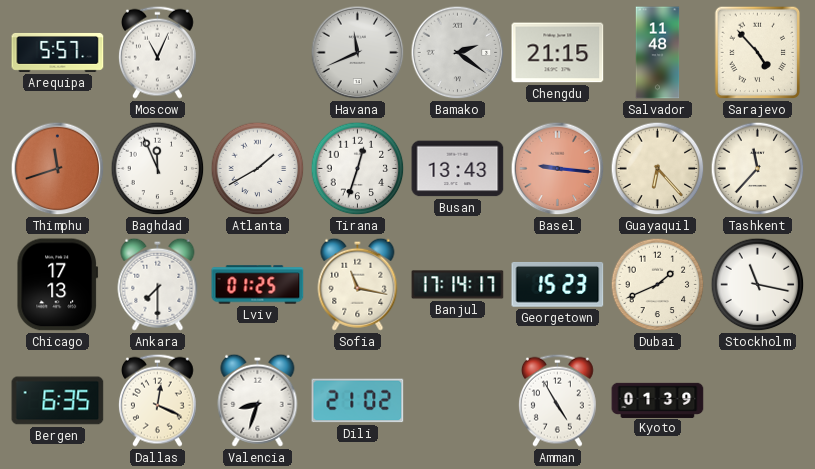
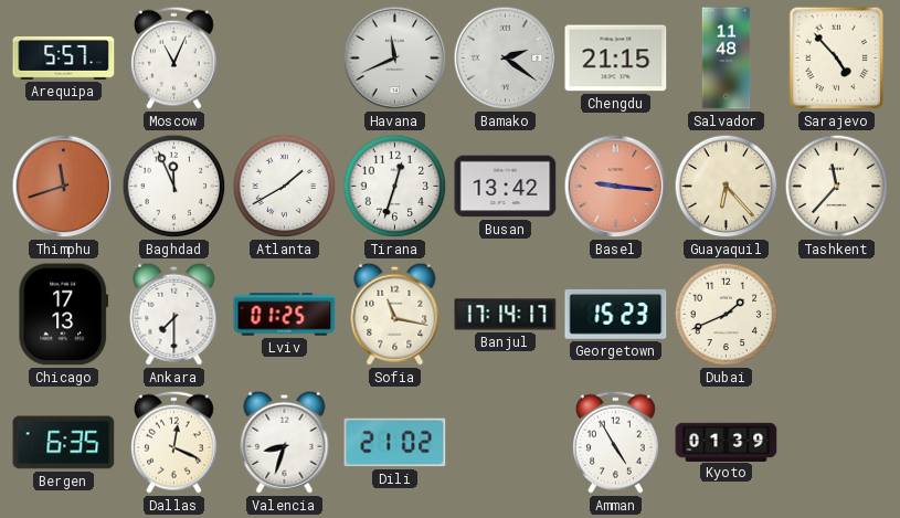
Busan: 13:43 -> 13:42 (506, 187)
Stockholm: 11:17 -> none (758, 285)
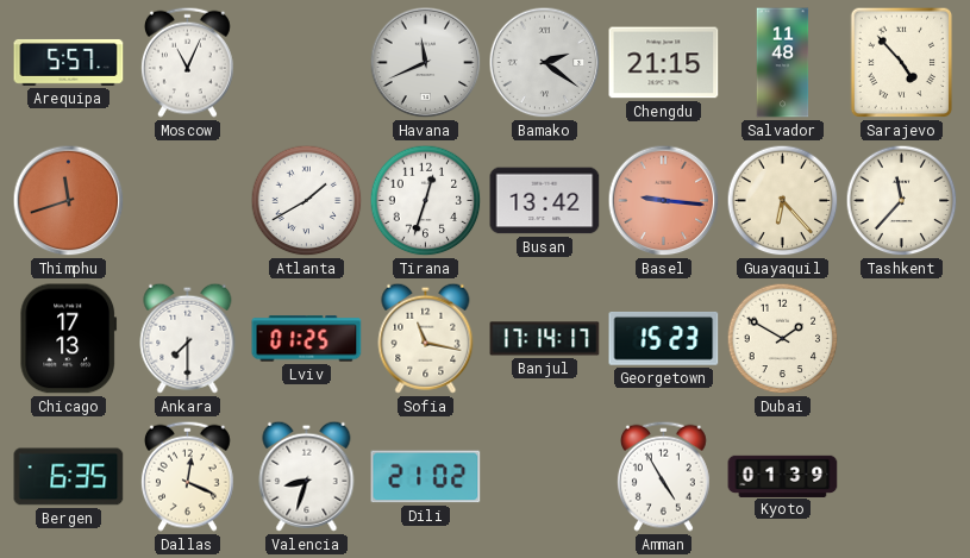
Baghdad: 11:56 -> none (174, 187)
Dubai: 1:41 -> 1:50 (783, 339)
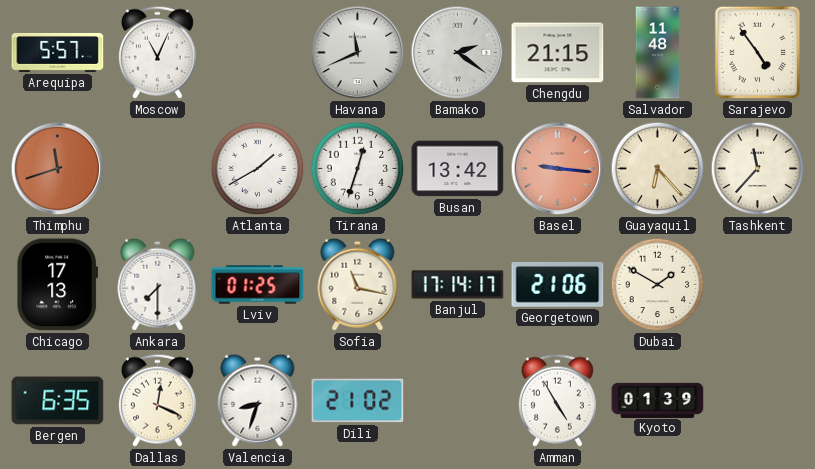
Sarajevo: 4:53 -> 4:54 (758, 53)
Georgetown: 15:23 -> 21:06 (558, 284)
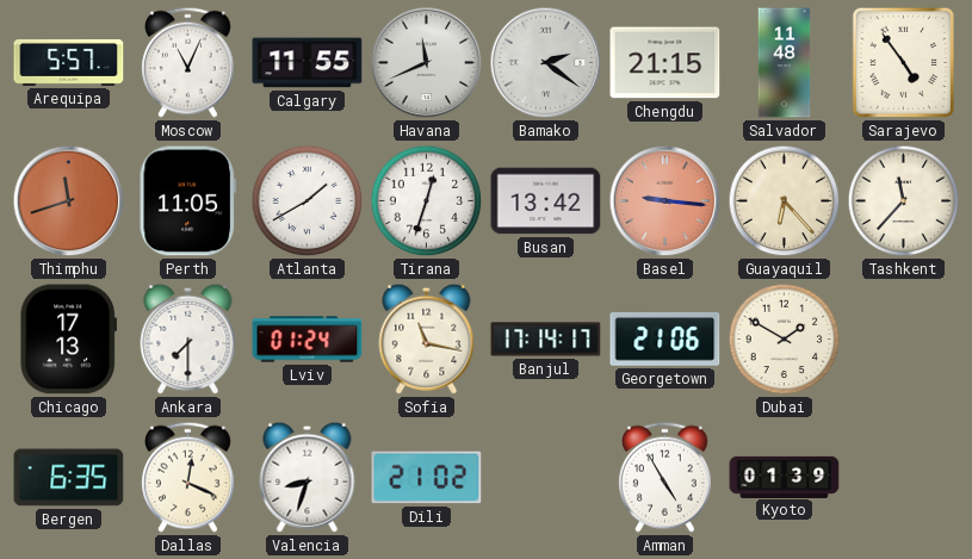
Calgary: none -> 11:55 (308, 63)
Perth: none -> 11:05 (187, 201)
Lviv: 01:25 -> 01:24 (308, 340)
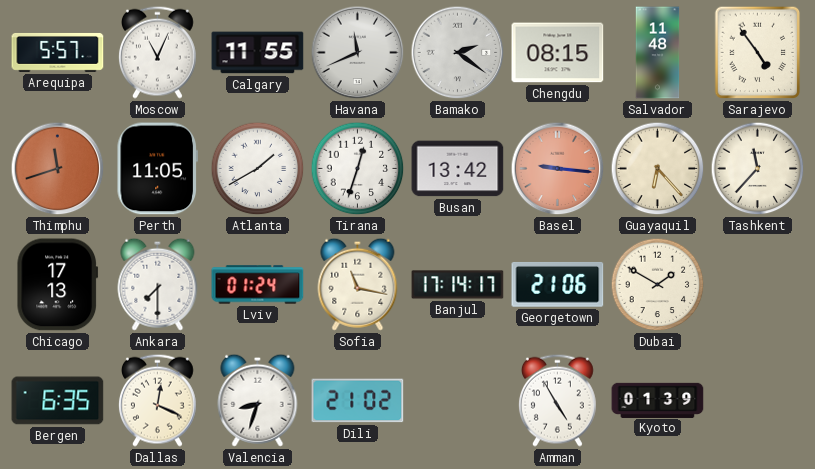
Chengdu: 21:15 -> 08:15 (558, 53)
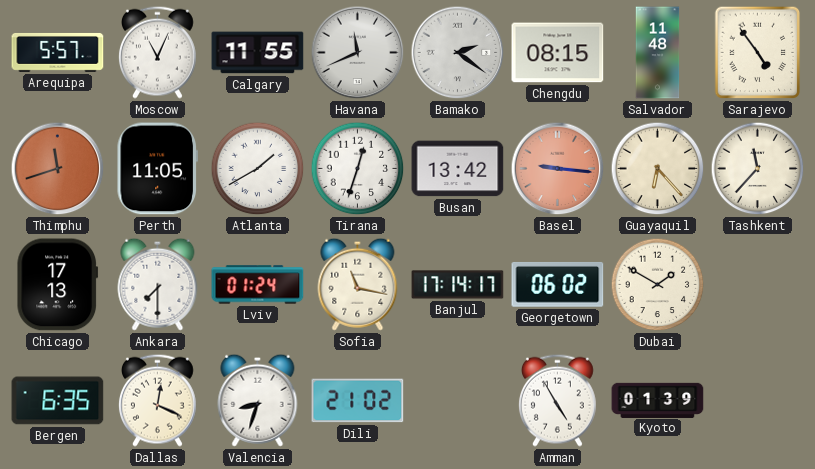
Georgetown: 21:06 -> 06:02 (558, 284)
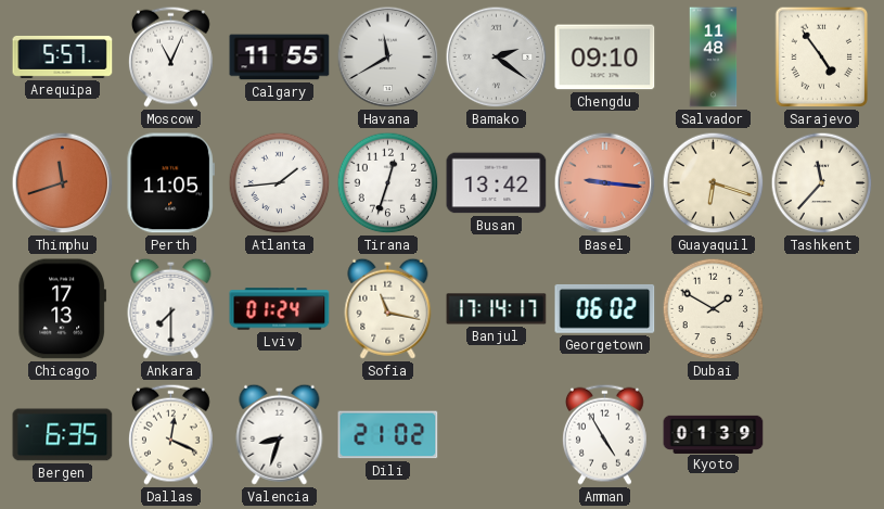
Havana: 11:41 -> 11:40 (388, 58)
Chengdu: 08:15 -> 09:10 (605, 58)
Atlanta: 1:40 -> 1:44 (280, 183)
Guayaquil: 6:23 -> 6:18 (714, 183)
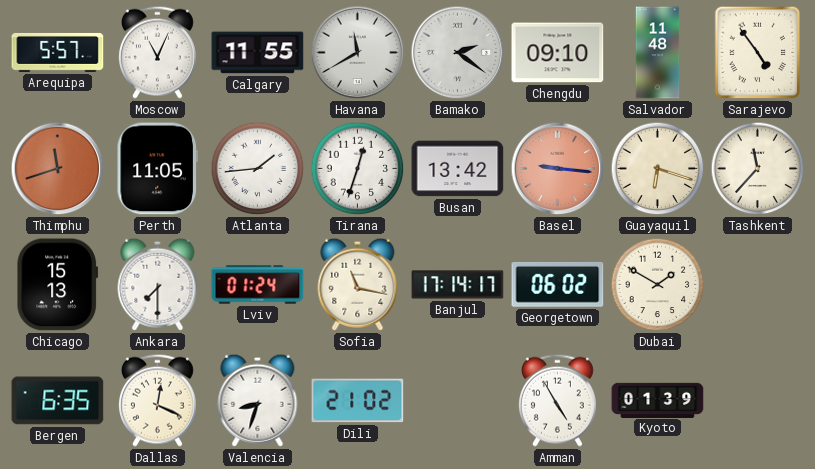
Chicago: 17:13 -> 15:13 (58, 285)
